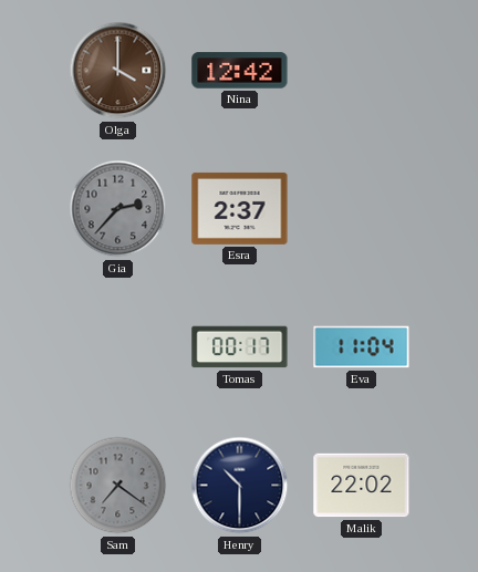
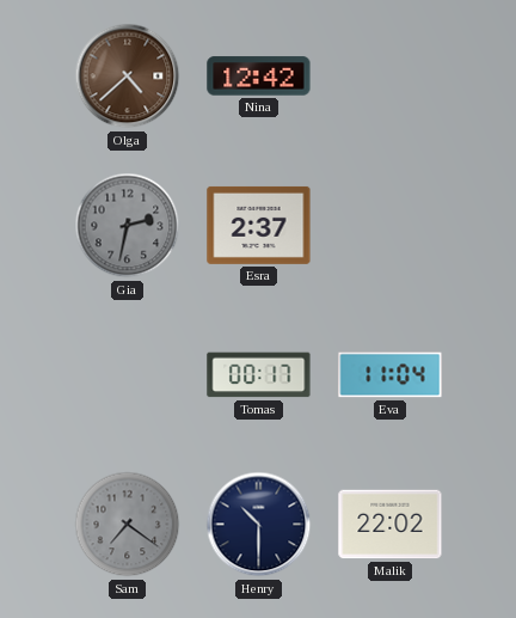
Olga: 4:00 -> 4:38 (128, 77)
Gia: 2:37 -> 2:32 (128, 226)
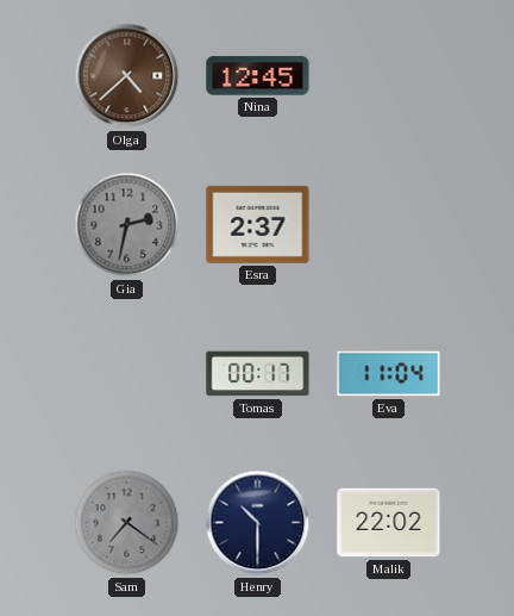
Nina: 12:42 -> 12:45 (258, 76)
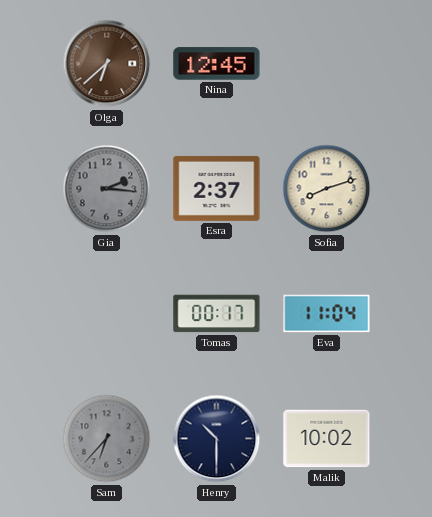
Olga: 4:38 -> 6:38 (107, 64)
Gia: 2:32 -> 2:16 (107, 189)
Sofia: none -> 8:12 (327, 189)
Sam: 7:21 -> 6:37 (107, 439)
Malik: 22:02 -> 10:02 (327, 439)
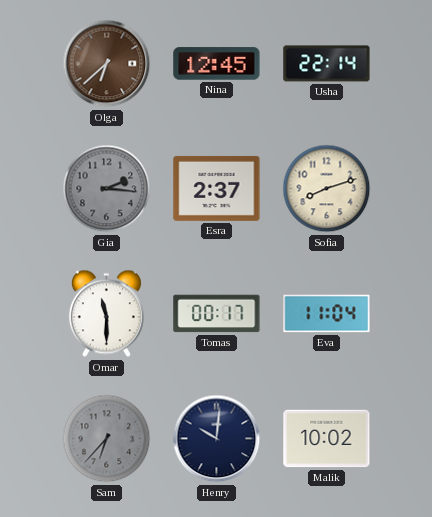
Usha: none -> 22:14 (327, 64)
Omar: none -> 11:30 (106, 314)
Henry: 10:30 -> 10:01 (217, 439)
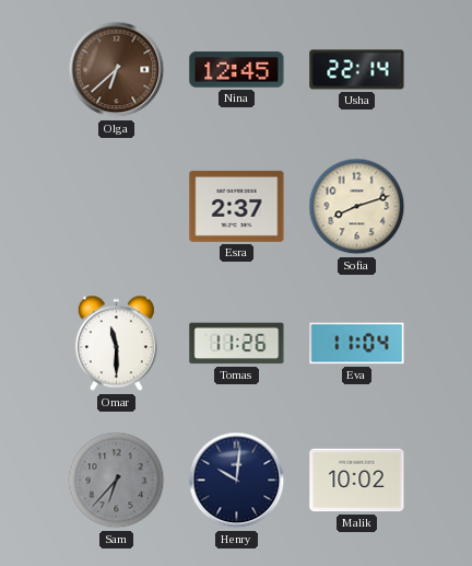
Gia: 2:16 -> none (107, 189)
Tomas: 00:17 -> 11:26 (237, 344)
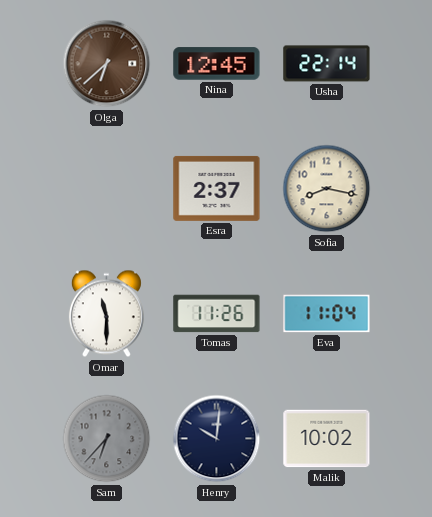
Sofia: 8:12 -> 8:17 (327, 189)
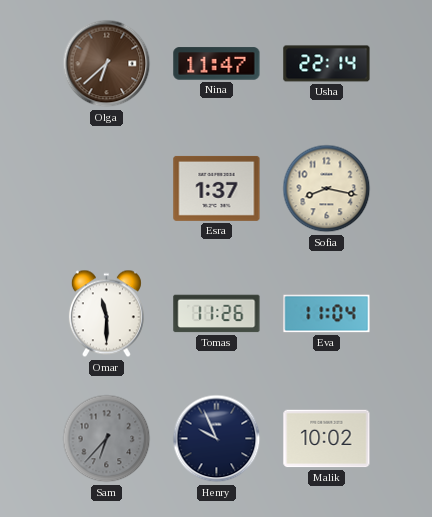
Nina: 12:45 -> 11:47 (217, 64)
Esra: 2:37 -> 1:37 (217, 188)
Henry: 10:01 -> 9:56 (217, 439)
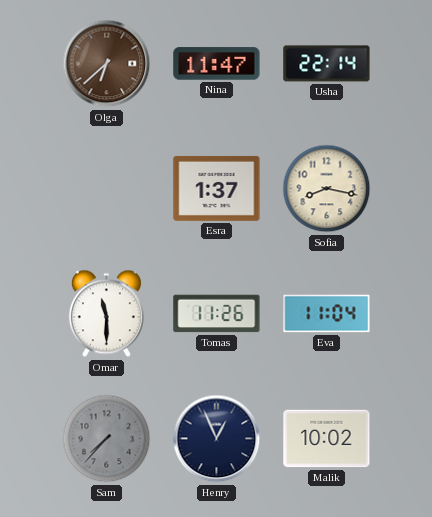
Sam: 6:37 -> 7:37 (107, 439)
Henry: 9:56 -> 12:56 (217, 439)
